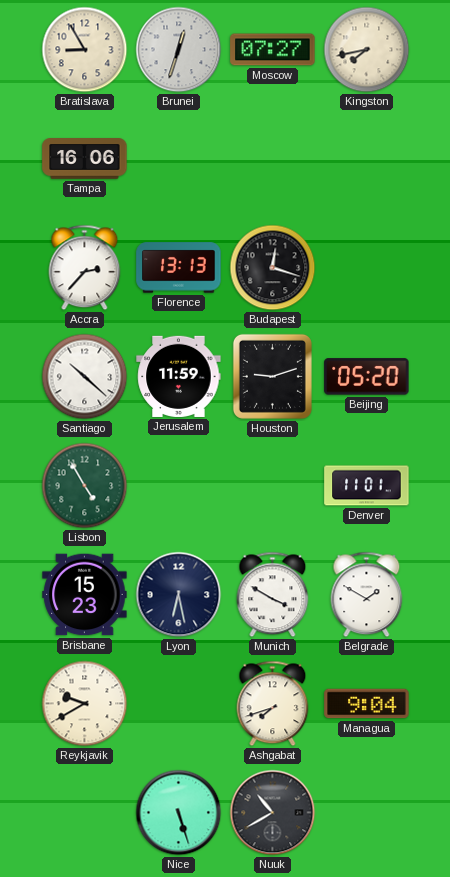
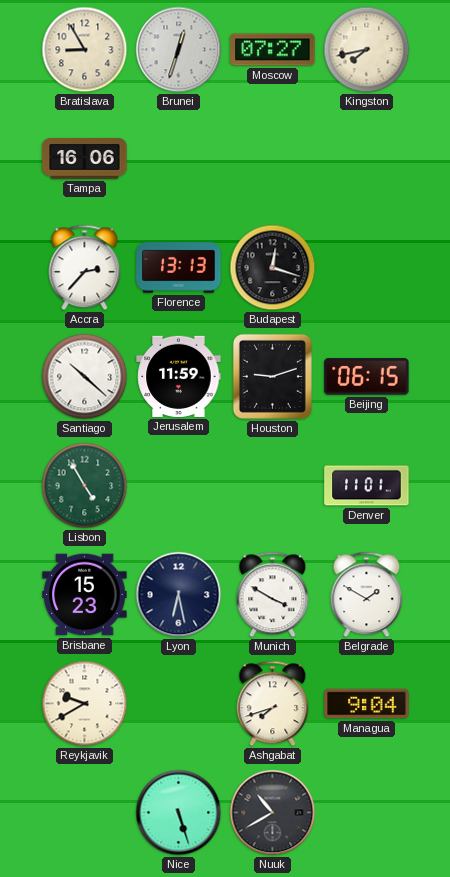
Beijing: 05:20 -> 06:15 (367, 377)
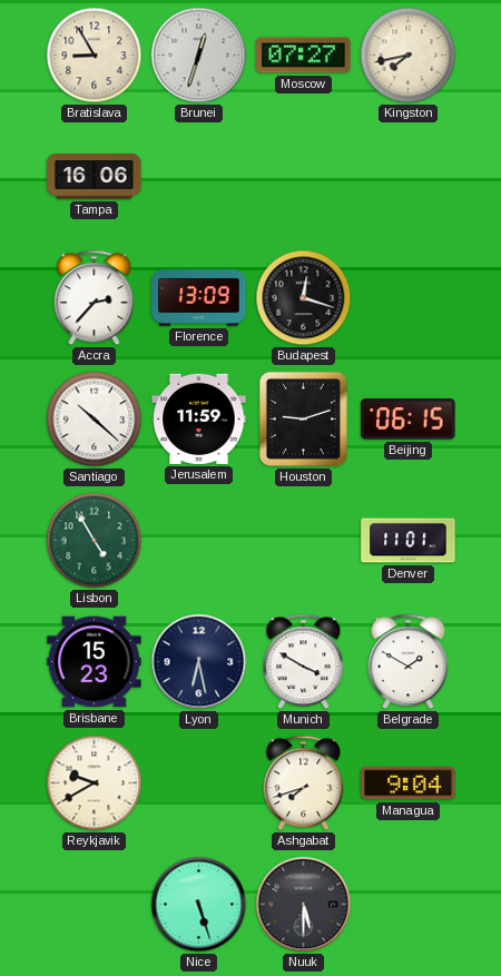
Florence: 13:13 -> 13:09 (199, 298)
Nuuk: 10:40 -> 5:30 (304, 905)
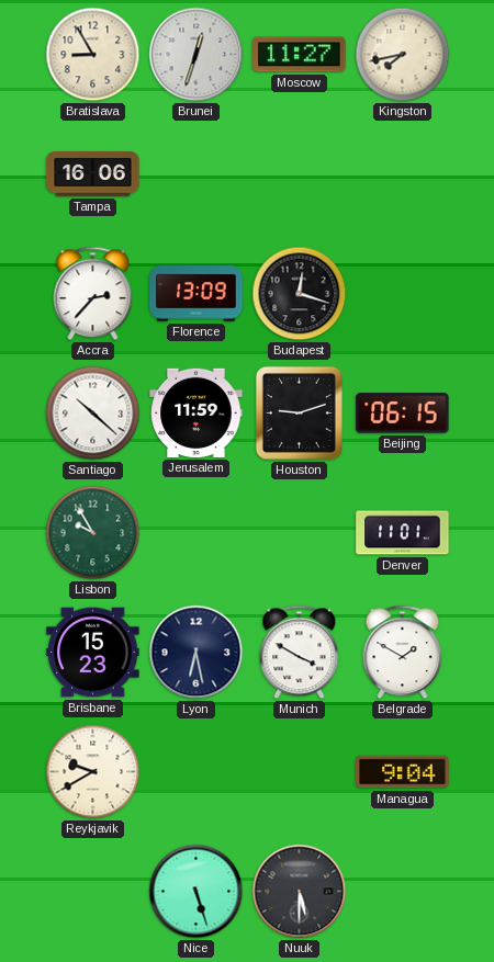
Moscow: 07:27 -> 11:27 (300, 55)
Lisbon: 4:55 -> 9:55 (93, 533)
Ashgabat: 7:42 -> none (304, 783)
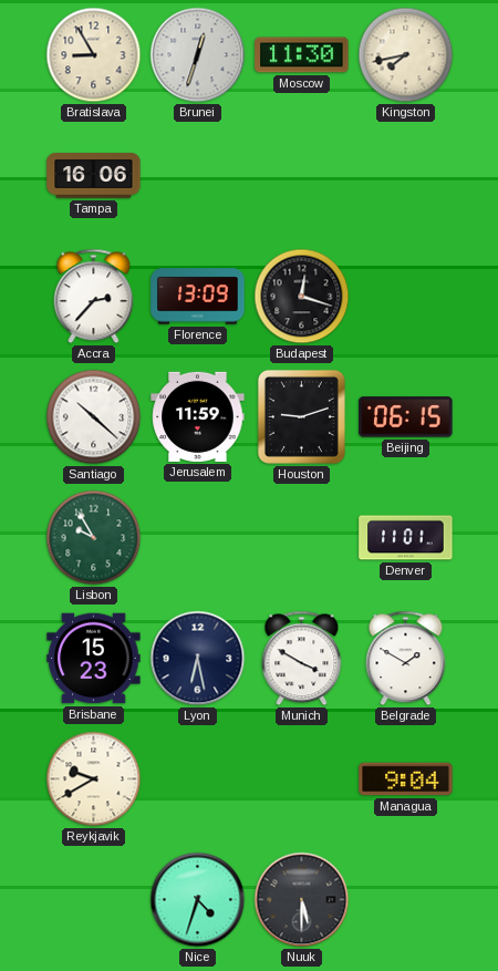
Moscow: 11:27 -> 11:30 (302, 55)
Nice: 5:27 -> 4:33 (198, 900)
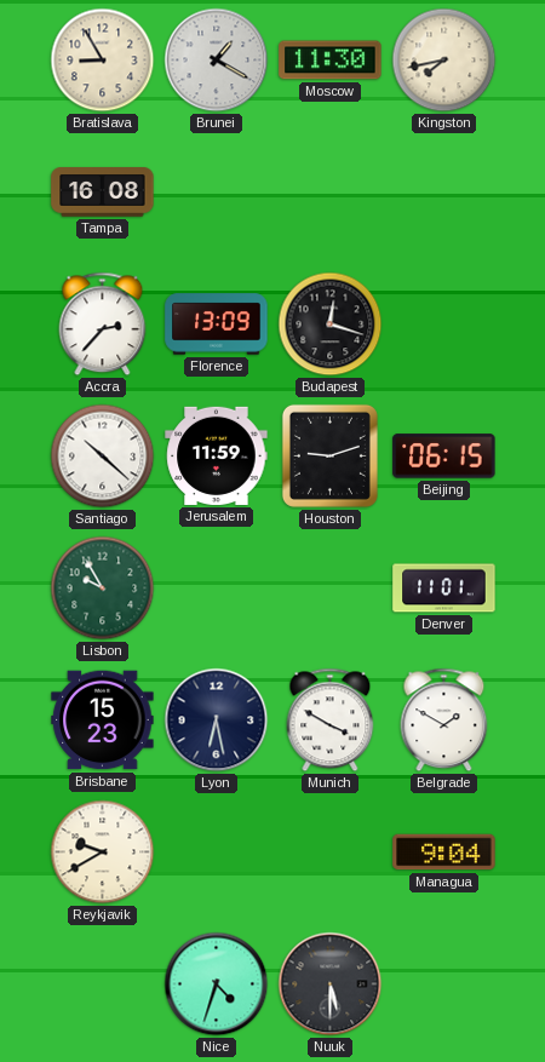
Brunei: 12:33 -> 1:20 (217, 61)
Tampa: 16:06 -> 16:08 (103, 193)
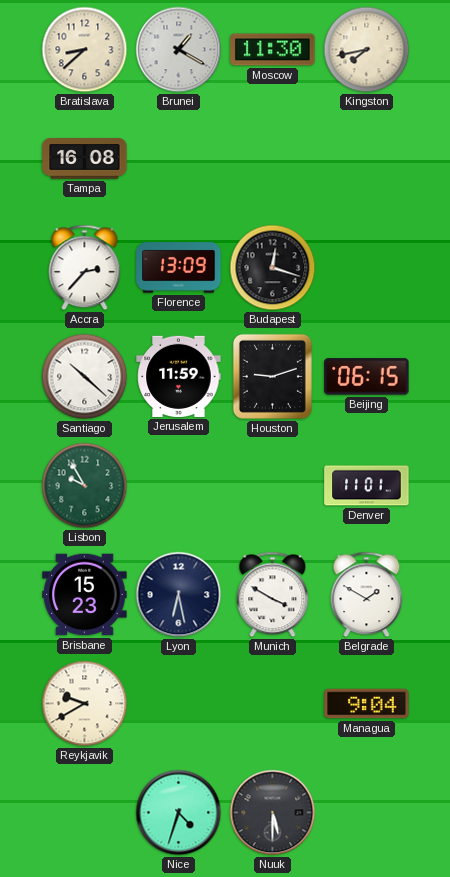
Bratislava: 8:55 -> 8:38 (85, 50)
